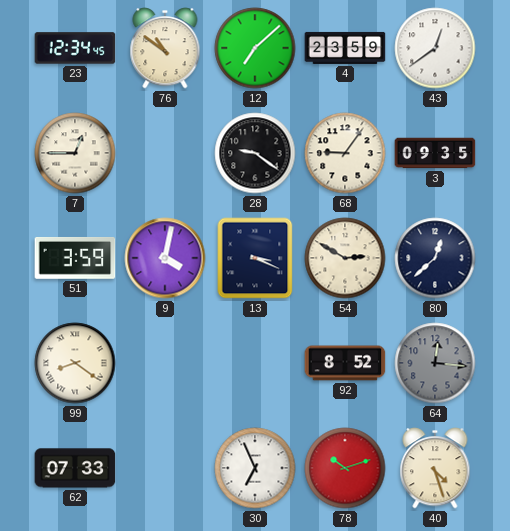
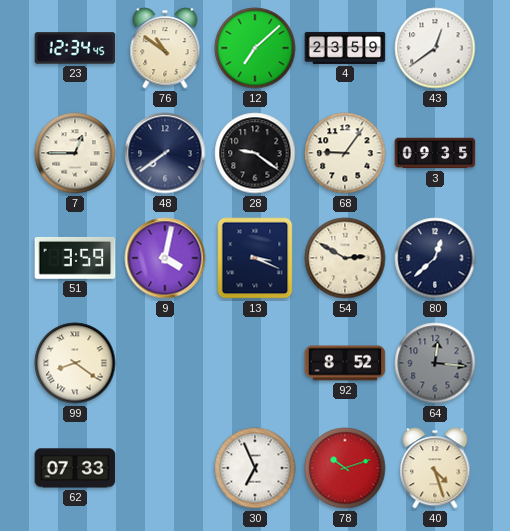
48: none -> 7:39 (165, 153)
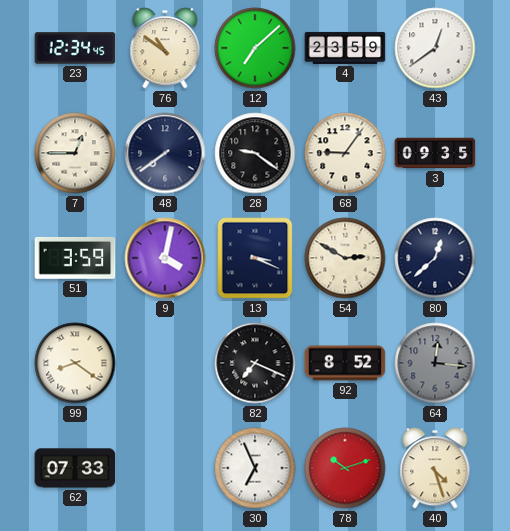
82: none -> 7:19 (255, 363)
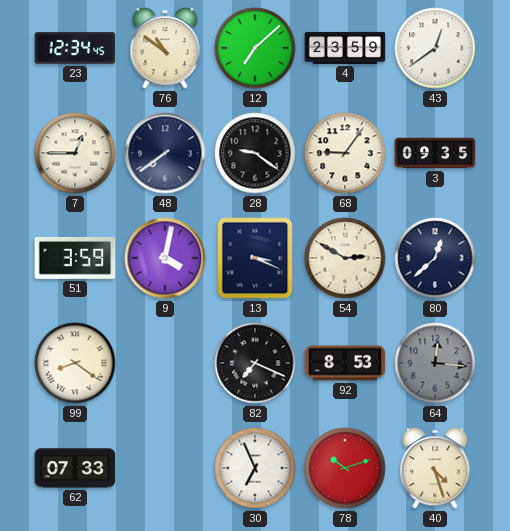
92: 8:52 -> 8:53 (345, 363)
